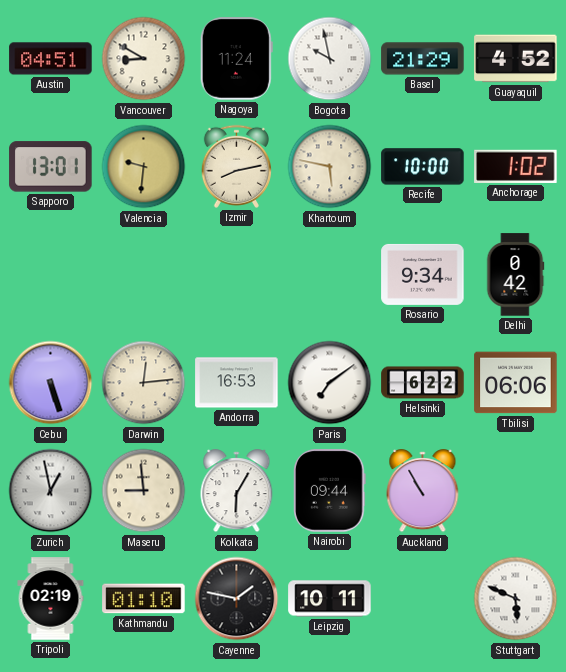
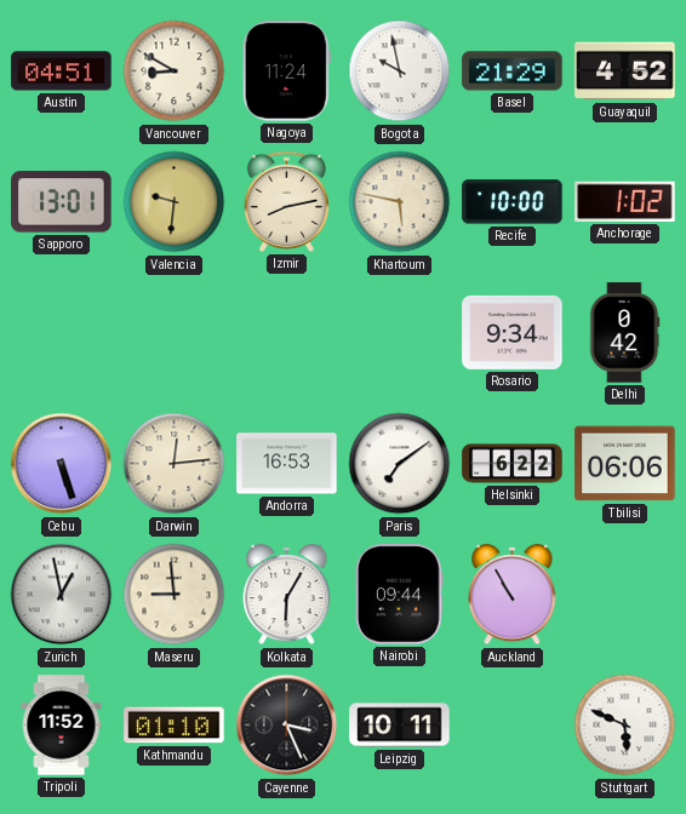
Tripoli: 02:19 -> 11:52 (62, 726)
Cayenne: 1:47 -> 3:26 (287, 726)
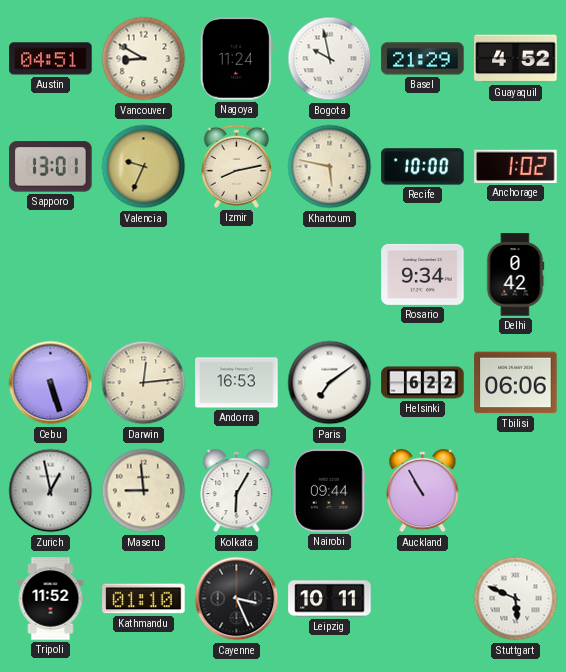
Valencia: 9:31 -> 9:34 (144, 167)
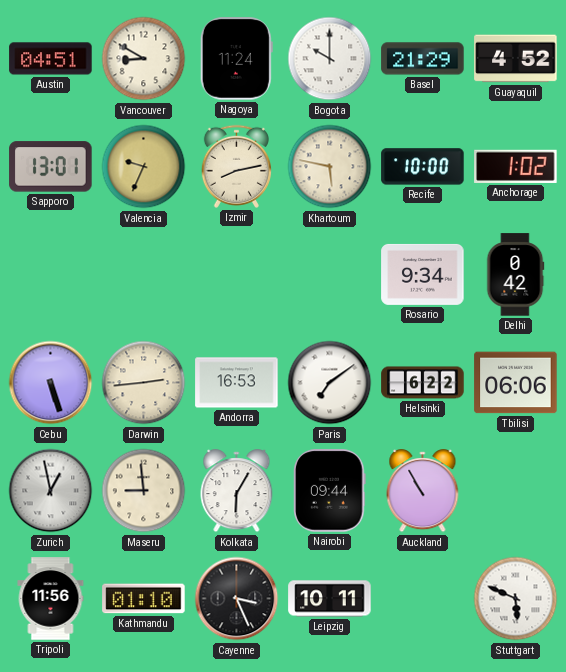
Bogota: 9:58 -> 10:00 (330, 59)
Darwin: 12:14 -> 2:44 (144, 383)
Tripoli: 11:52 -> 11:56 (51, 599)
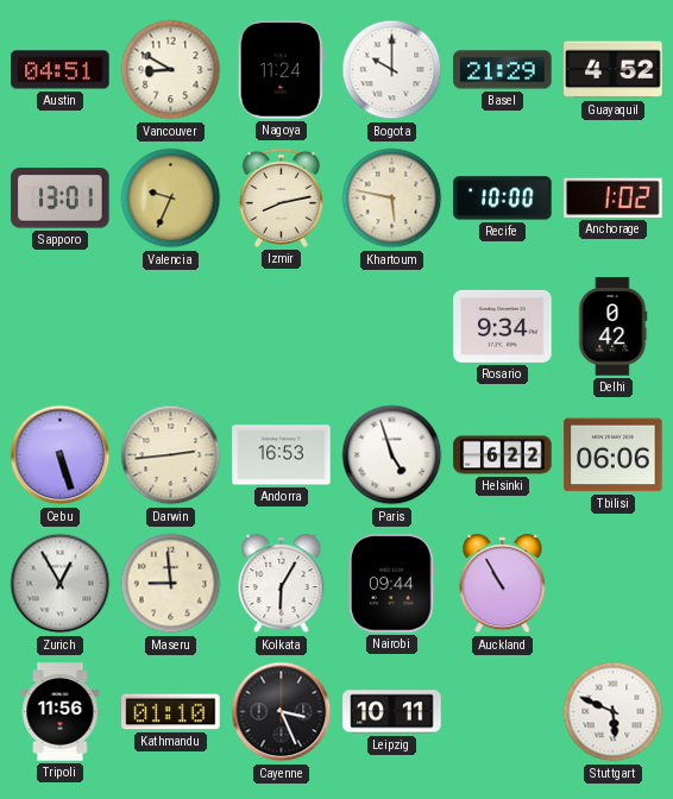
Paris: 7:09 -> 4:57 (392, 455)
Zurich: 12:58 -> 12:55 (61, 584)
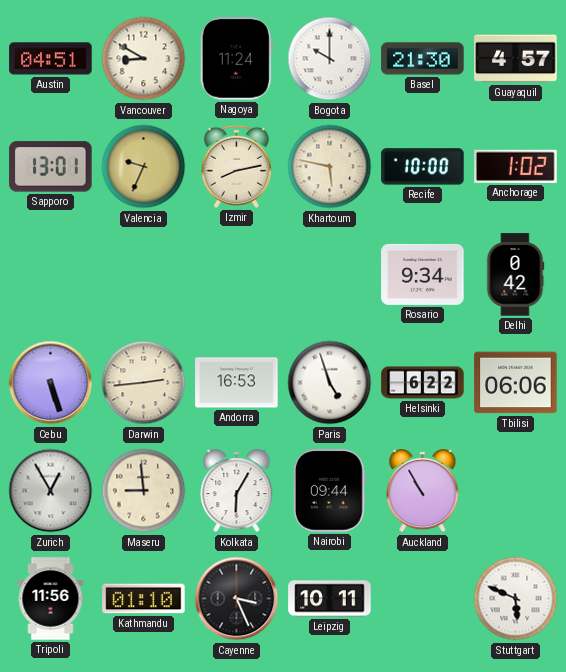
Basel: 21:29 -> 21:30 (423, 59)
Guayaquil: 4:52 -> 4:57 (516, 59)
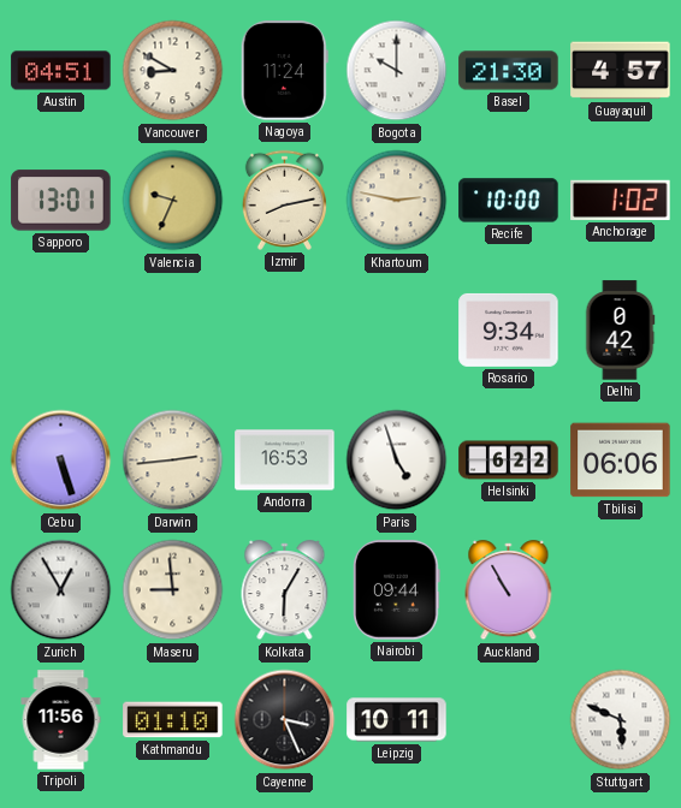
Khartoum: 5:47 -> 2:47 (397, 201)
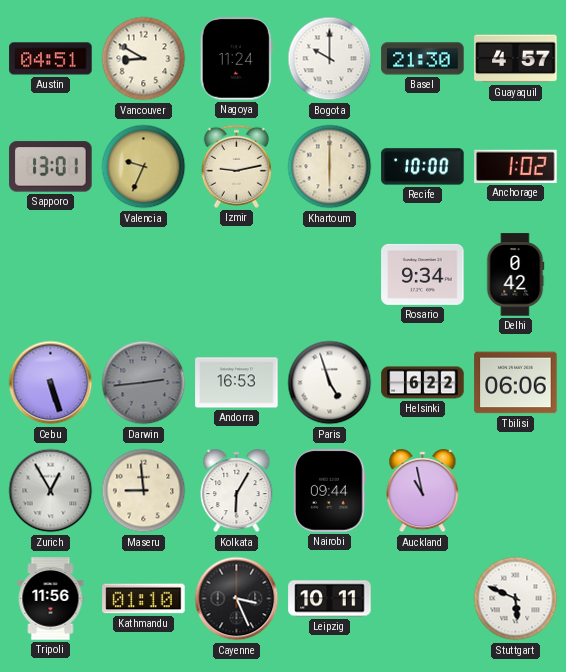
Izmir: 8:13 -> 9:13 (236, 166)
Khartoum: 2:47 -> 6:00 (330, 167)
Darwin dial: cream -> grey (144, 383)
Auckland: 10:55 -> 10:58 (423, 491)
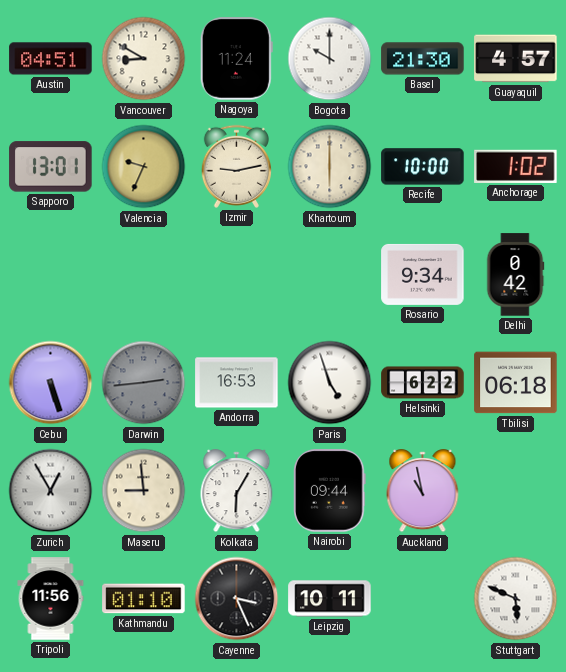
Tbilisi: 06:06 -> 06:18 (516, 383)
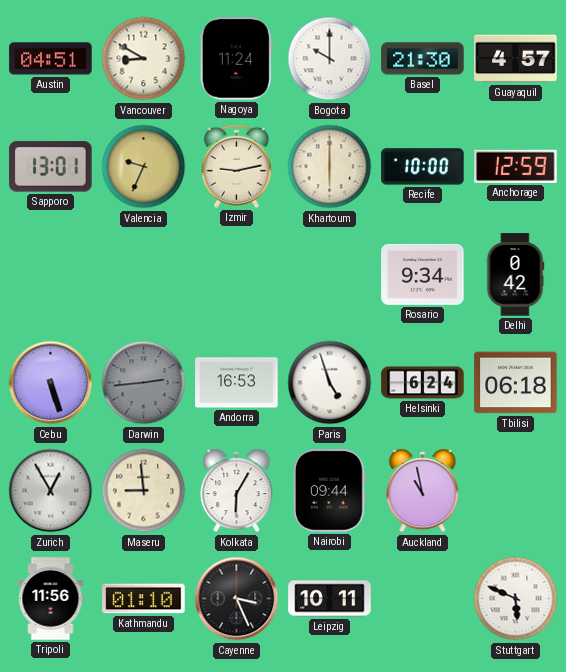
Anchorage: 1:02 -> 12:59 (516, 166)
Helsinki: 6:22 -> 6:24 (423, 383)
